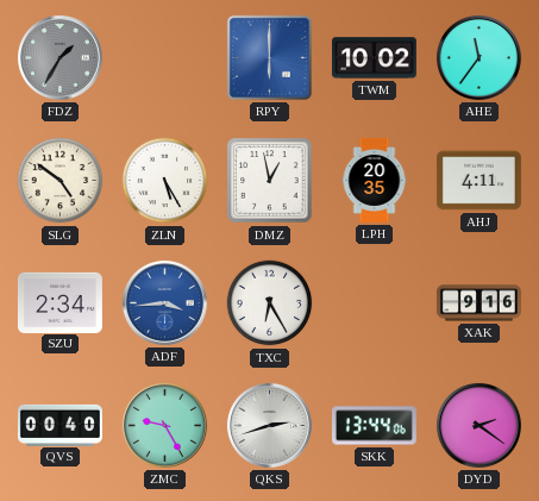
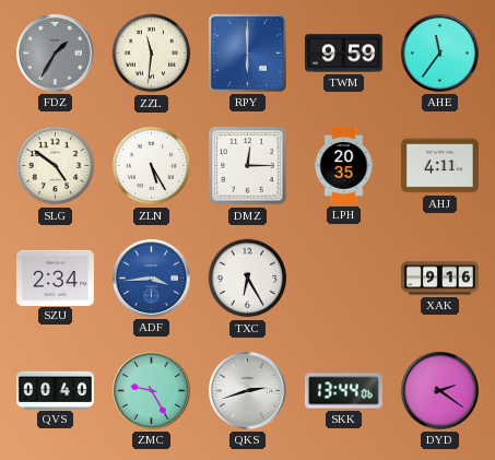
ZZL: none -> 11:31 (152, 54)
TWM: 10:02 -> 9:59 (343, 54)
DMZ: 12:58 -> 12:15 (248, 166)
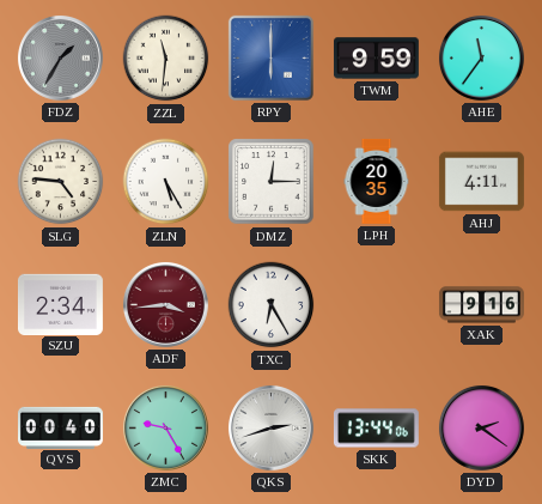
SLG: 4:51 -> 4:46 (61, 182)
ADF dial: blue -> burgundy (165, 304)
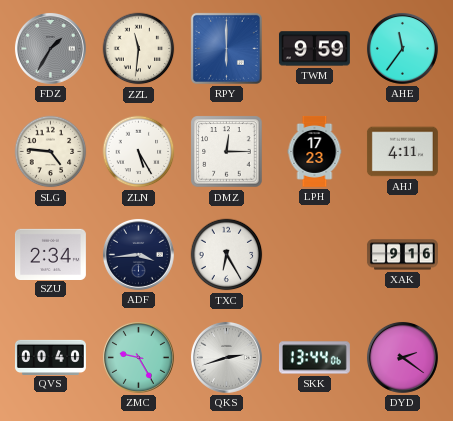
LPH: 20:35 -> 17:23 (315, 151)
ADF dial: burgundy -> navy (138, 254)
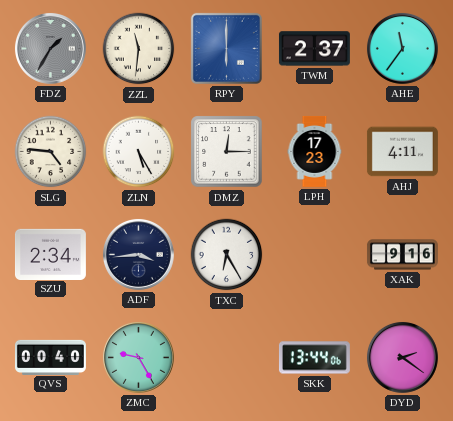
TWM: 9:59 -> 2:37 (314, 49)
QKS: 2:42 -> none (226, 357)
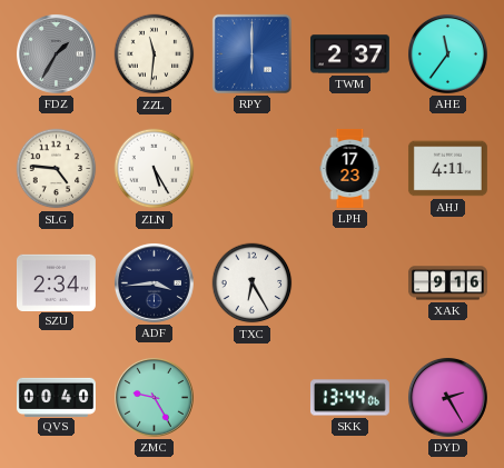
DMZ: 12:15 -> none (227, 152)
DYD: 2:21 -> 2:25 (447, 397)
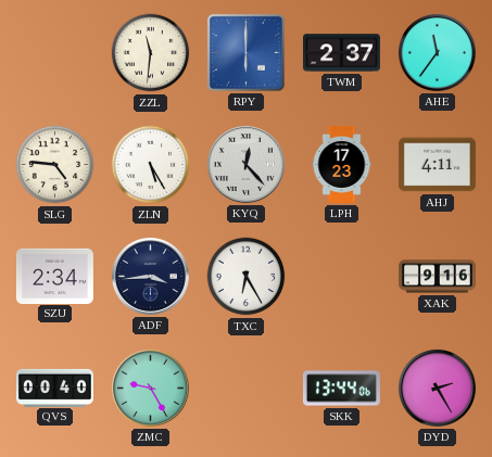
FDZ: 1:35 -> none (56, 53)
KYQ: none -> 12:23 (245, 164)
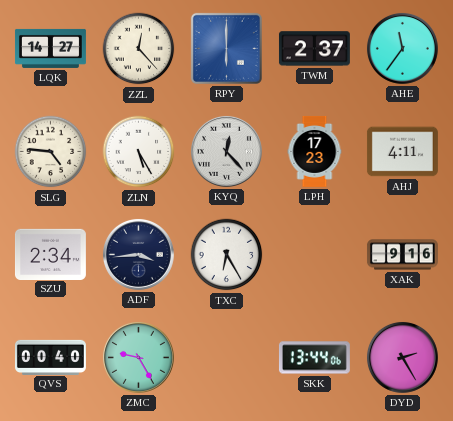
LQK: none -> 14:27 (50, 48)
ZZL: 11:31 -> 12:23 (139, 49)
